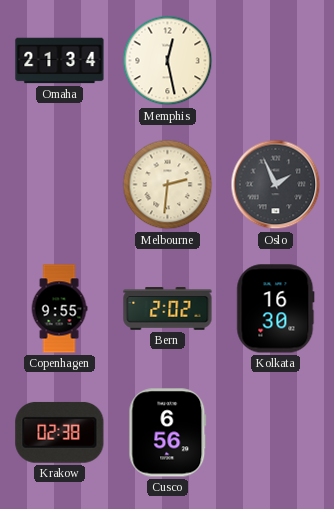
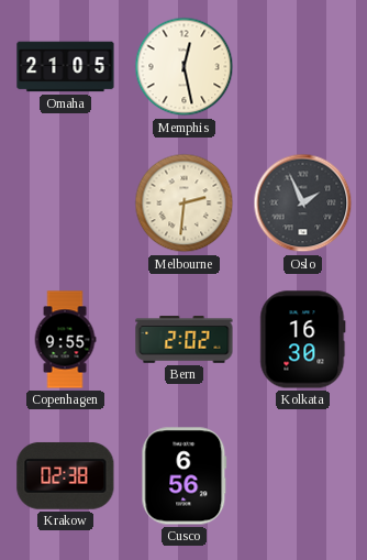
Omaha: 21:34 -> 21:05 (66, 67)
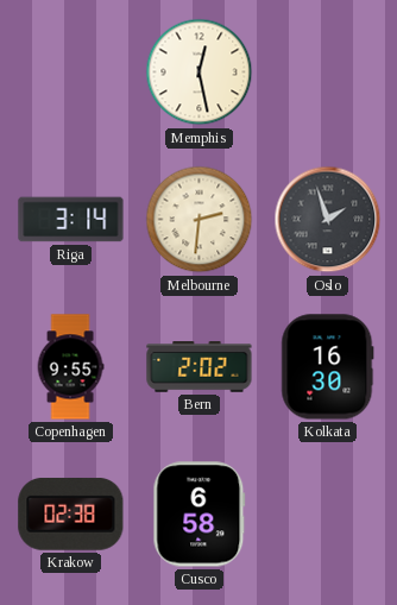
Omaha: 21:05 -> none (66, 67)
Riga: none -> 3:14 (71, 220)
Oslo: 1:56 -> 1:57 (328, 220)
Cusco: 6:56 -> 6:58 (200, 515)
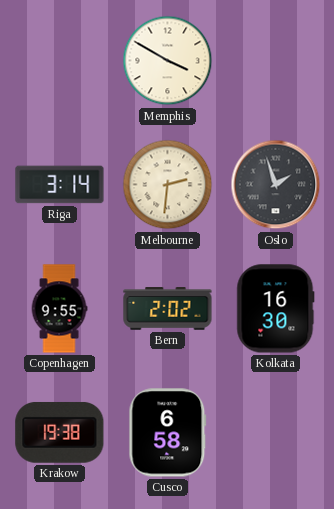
Memphis: 12:28 -> 3:50 (168, 61)
Krakow: 02:38 -> 19:38 (60, 432)
